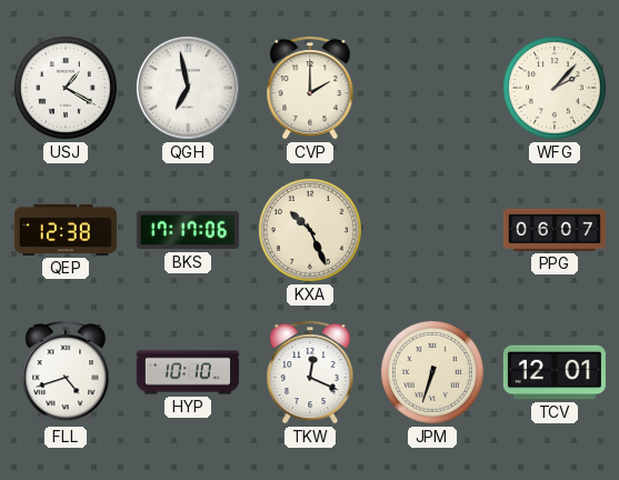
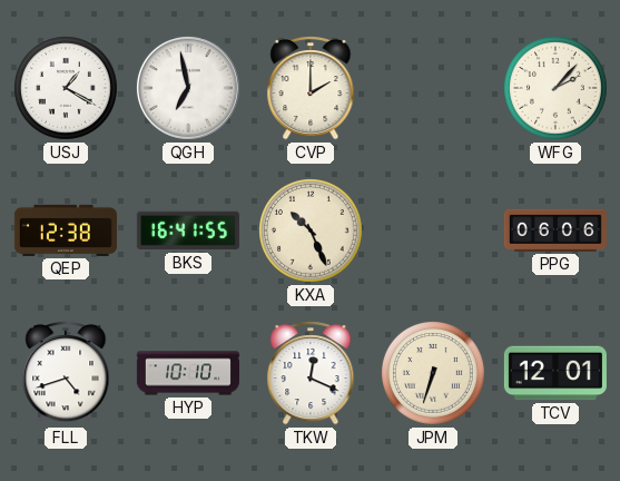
BKS: 17:17 -> 16:41 (188, 230)
PPG: 06:07 -> 06:06 (555, 230)
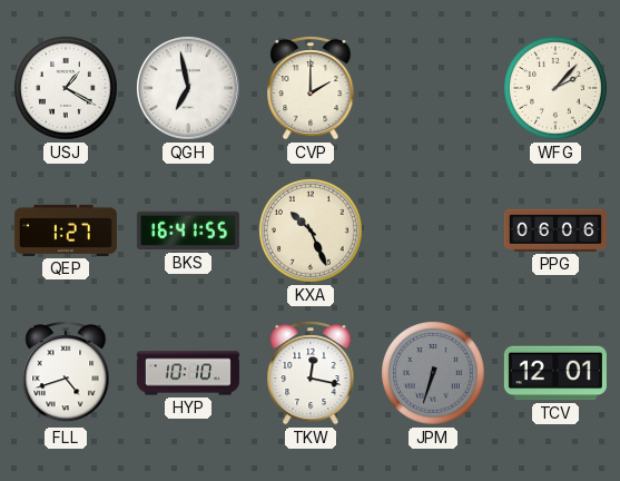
QEP: 12:38 -> 1:27 (66, 230)
TKW: 12:19 -> 12:17 (311, 374)
JPM dial: cream -> grey (434, 374)
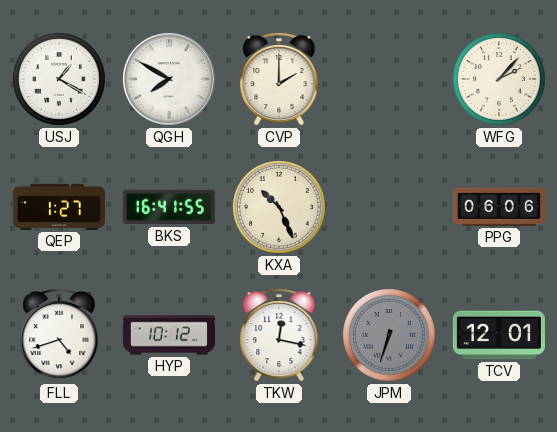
QGH: 6:58 -> 7:50 (169, 79)
HYP: 10:10 -> 10:12 (169, 335)
